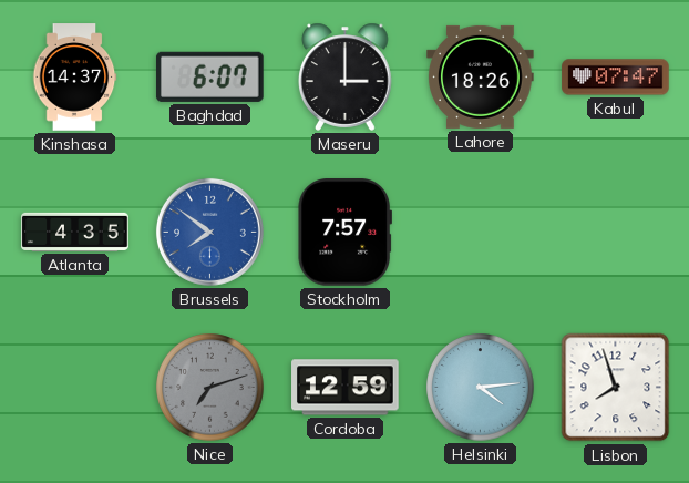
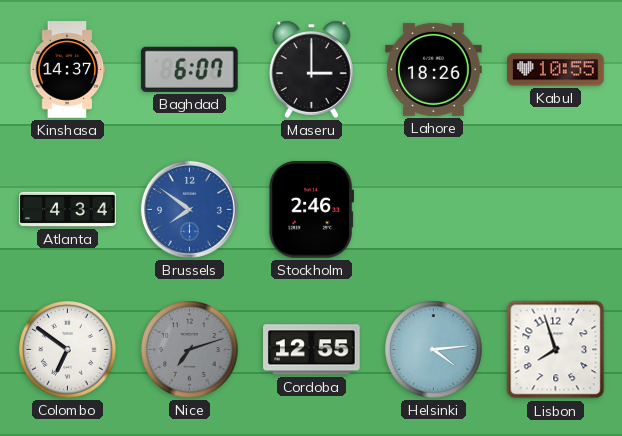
Kabul: 07:47 -> 10:55 (556, 70)
Atlanta: 4:35 -> 4:34 (68, 209)
Stockholm: 7:57 -> 2:46 (311, 210)
Colombo: none -> 6:51 (68, 350)
Cordoba: 12:59 -> 12:55 (312, 350)
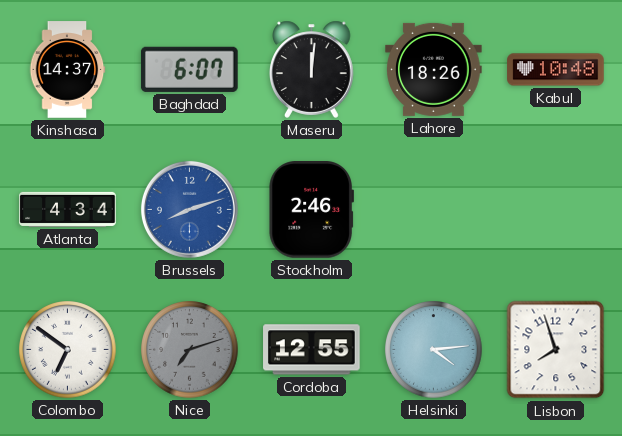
Maseru: 3:00 -> 12:01 (312, 69)
Kabul: 10:55 -> 10:48 (556, 70)
Brussels: 7:51 -> 8:12 (189, 209)
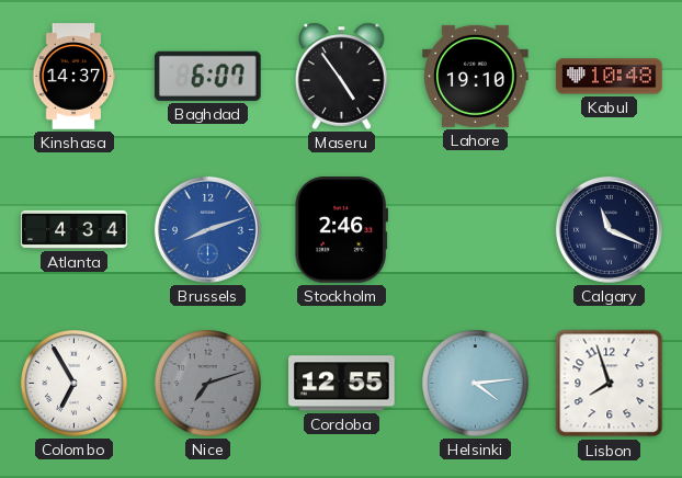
Maseru: 12:01 -> 4:54 (342, 76)
Lahore: 18:26 -> 19:10 (476, 76)
Calgary: none -> 11:19 (609, 229)
Colombo: 6:51 -> 6:55 (75, 384)
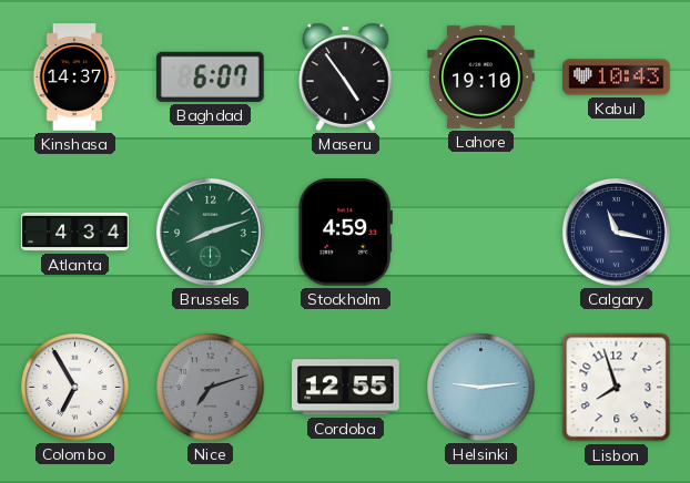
Kabul: 10:48 -> 10:43 (617, 78)
Brussels dial: blue -> green (210, 232)
Stockholm: 2:46 -> 4:59 (345, 233)
Calgary: 11:19 -> 11:17 (616, 232)
Helsinki: 4:14 -> 9:14 (481, 388)
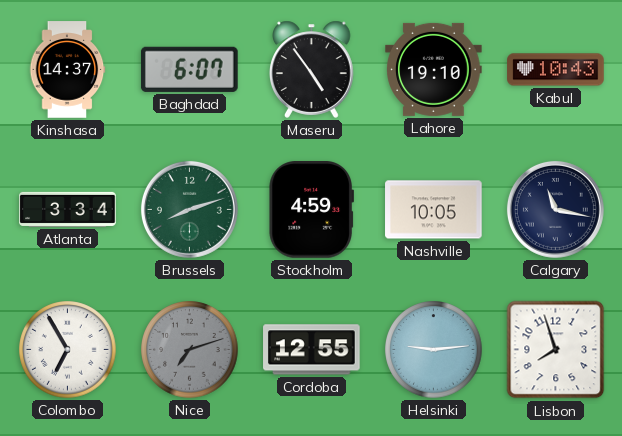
Atlanta: 4:34 -> 3:34 (68, 209)
Nashville: none -> 10:05 (434, 210)
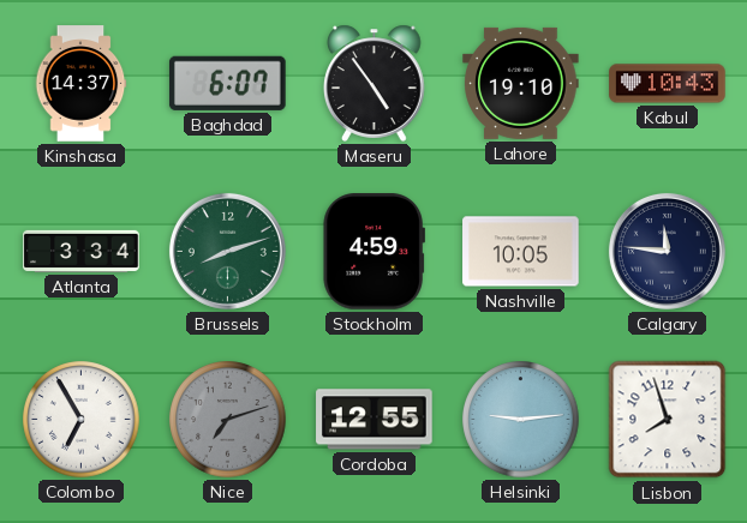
Calgary: 11:17 -> 11:46 (667, 251)
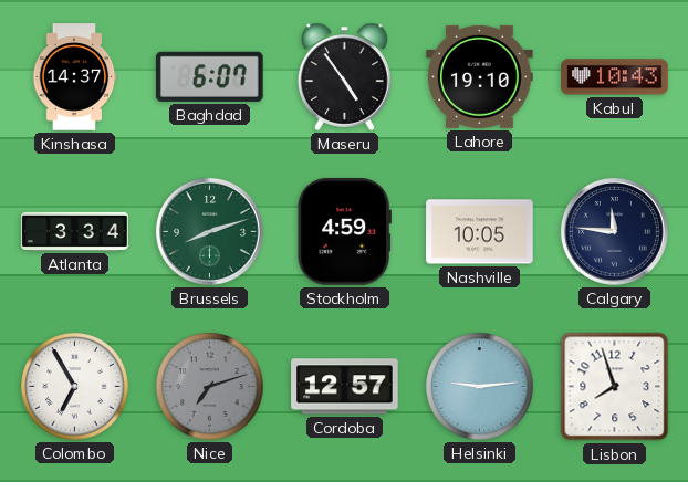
Cordoba: 12:55 -> 12:57 (345, 387)
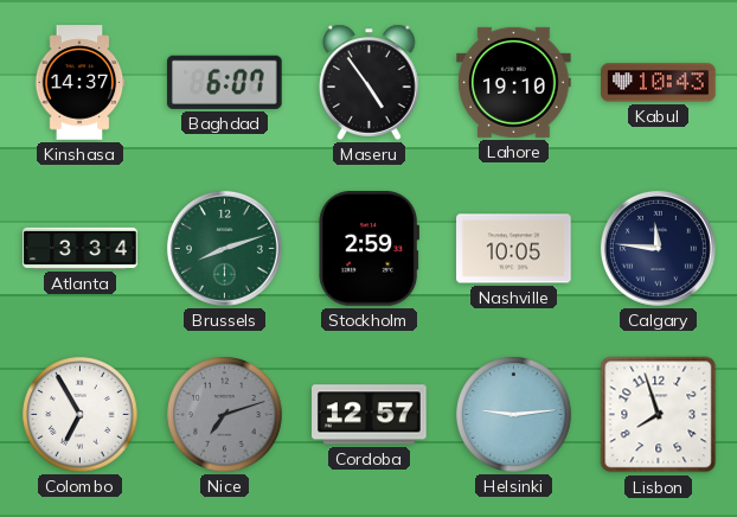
Stockholm: 4:59 -> 2:59 (368, 249)
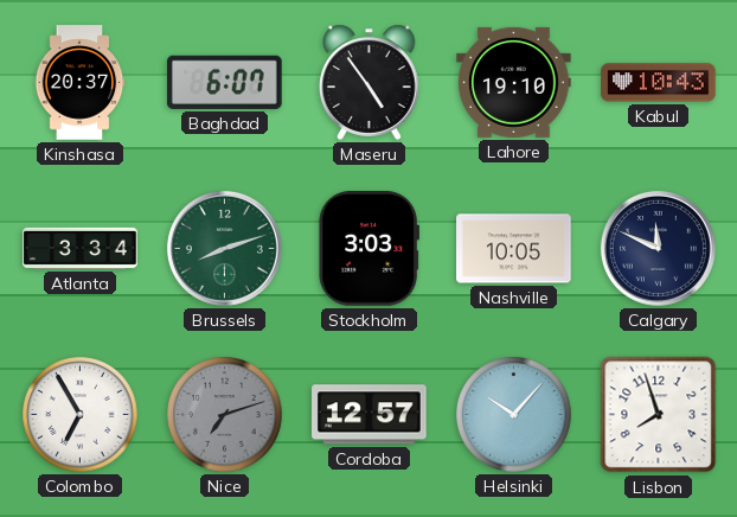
Kinshasa: 14:37 -> 20:37 (79, 83)
Stockholm: 2:59 -> 3:03 (368, 249)
Calgary: 11:46 -> 11:49 (658, 248)
Helsinki: 9:14 -> 10:07 (514, 415)
